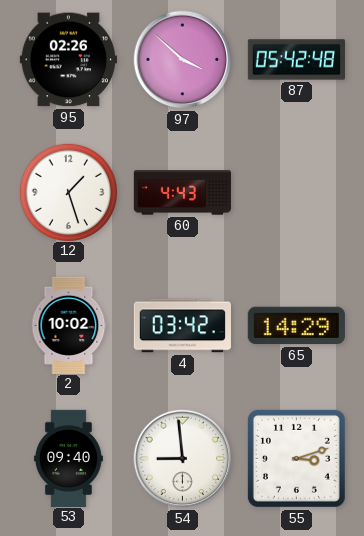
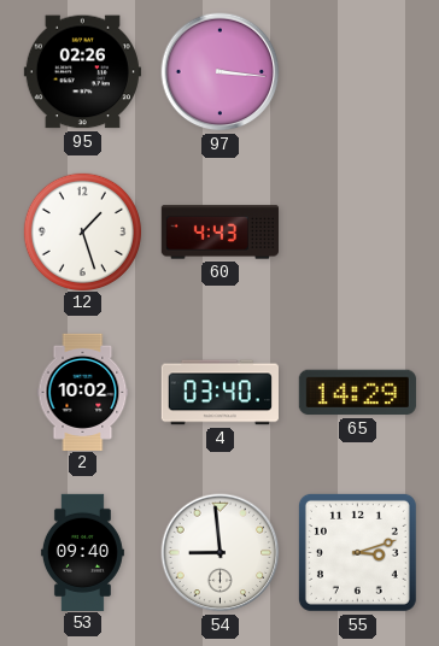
97: 3:52 -> 3:16 (221, 72)
87: 05:42 -> none (296, 60)
4: 03:42 -> 03:40 (219, 393)
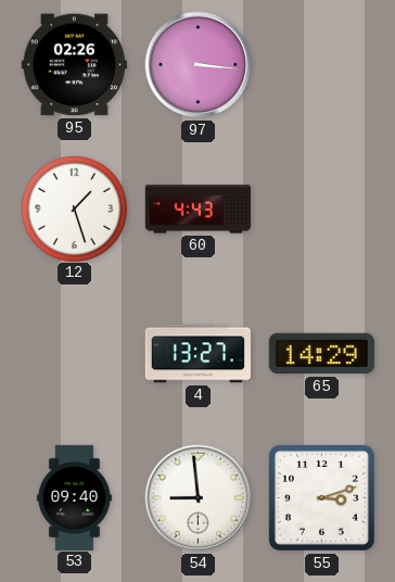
2: 10:02 -> none (83, 392)
4: 03:40 -> 13:27 (197, 354)
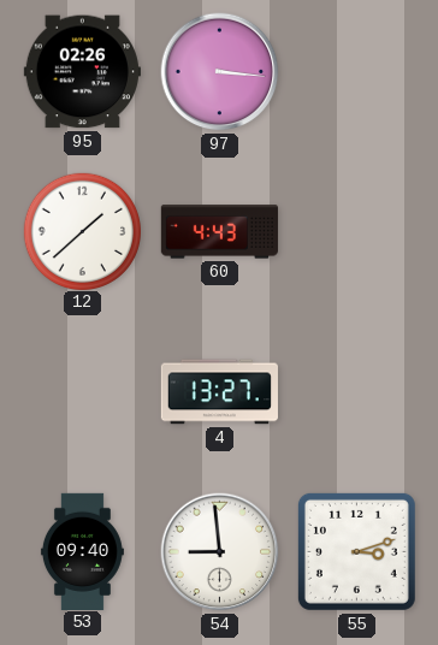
12: 1:27 -> 1:38 (82, 231)
65: 14:29 -> none (321, 354)
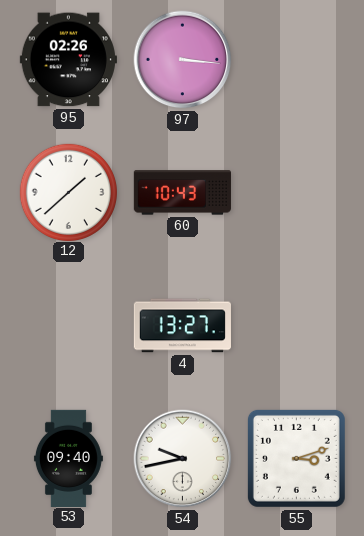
60: 4:43 -> 10:43 (182, 193)
54: 8:59 -> 9:43 (183, 459)
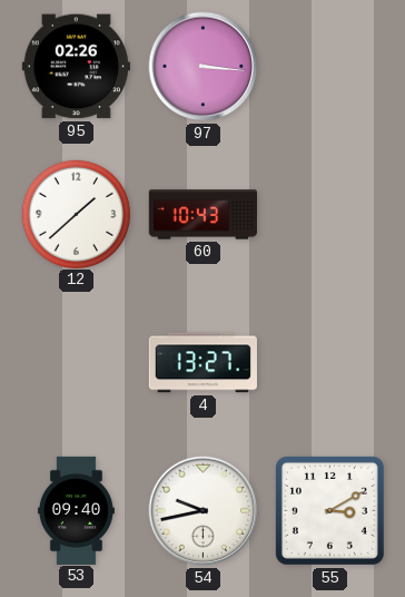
55: 3:12 -> 3:10 (329, 510)
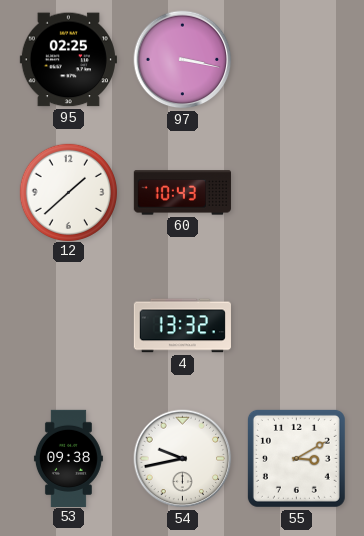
95: 02:26 -> 02:25 (68, 60)
97: 3:16 -> 3:17 (183, 60)
4: 13:27 -> 13:32 (182, 326)
53: 09:40 -> 09:38 (68, 458)
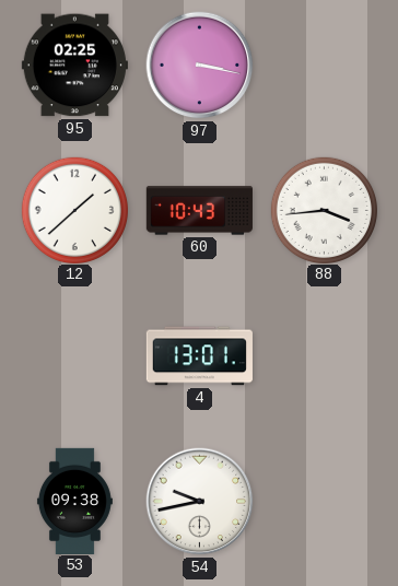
88: none -> 3:44 (324, 210)
4: 13:32 -> 13:01 (199, 356)
55: 3:10 -> none (296, 458)
